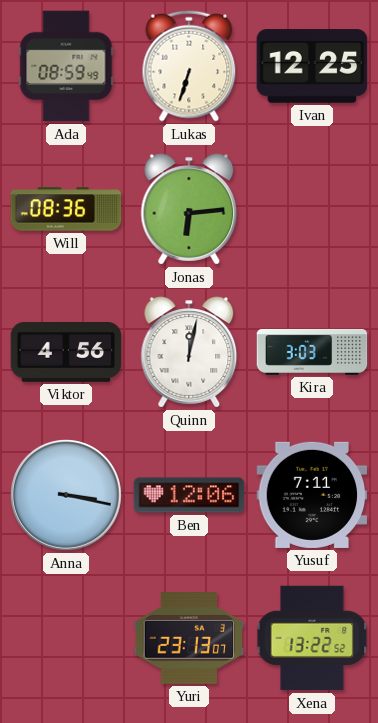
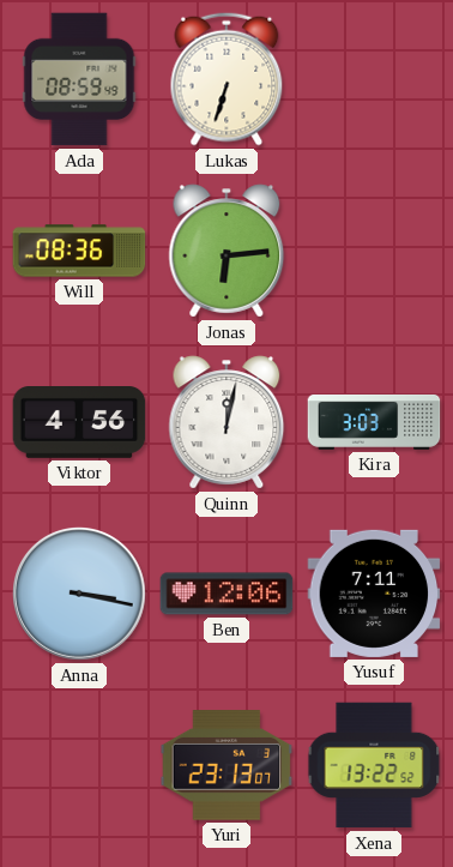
Ivan: 12:25 -> none (312, 66)
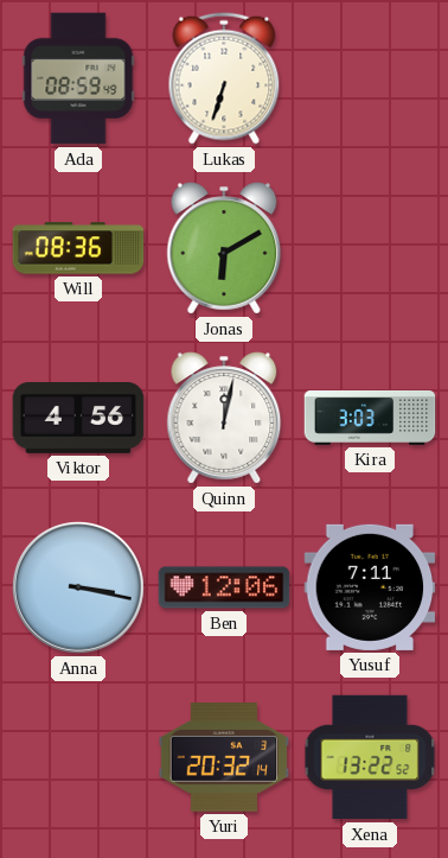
Jonas: 6:14 -> 6:10 (224, 248)
Yuri: 23:13 -> 20:32 (224, 757)
